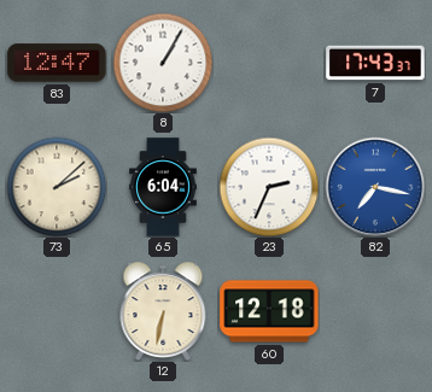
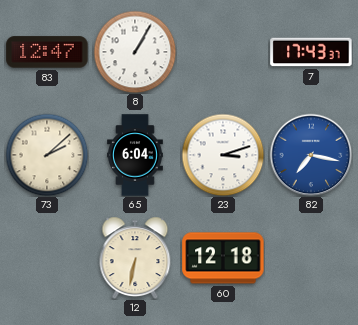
23: 2:34 -> 3:12 (223, 155)
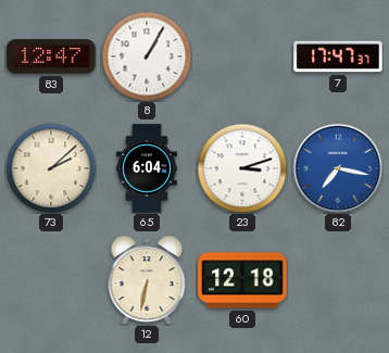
7: 17:43 -> 17:47 (338, 56)
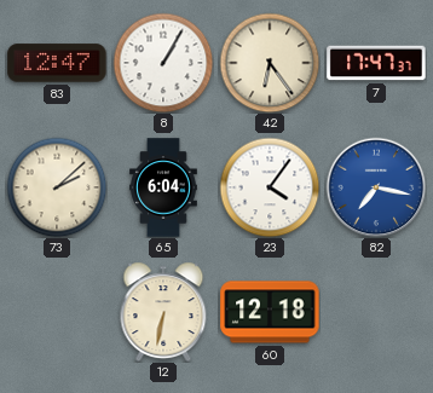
42: none -> 6:24 (270, 63)
23: 3:12 -> 4:06 (270, 187)
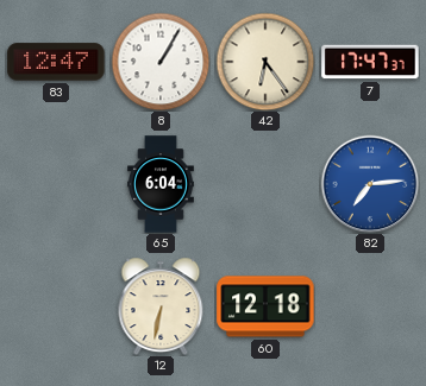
73: 2:08 -> none (57, 187)
23: 4:06 -> none (270, 187)
82: 7:17 -> 7:14 (370, 184)
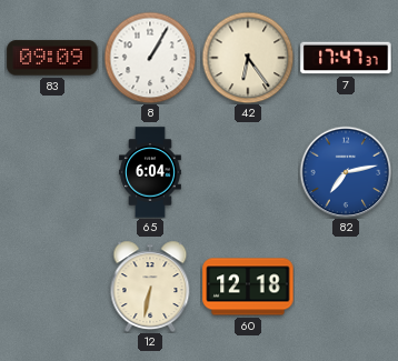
83: 12:47 -> 09:09 (52, 58)
82: 7:14 -> 7:13 (346, 172)
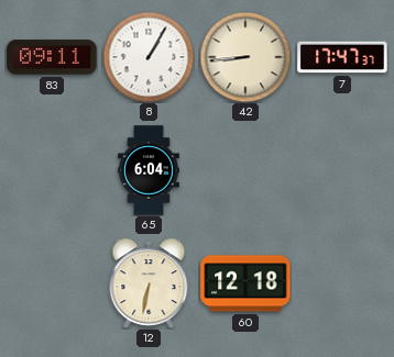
83: 09:09 -> 09:11 (52, 57)
42: 6:24 -> 8:44 (245, 57)
82: 7:13 -> none (346, 172)
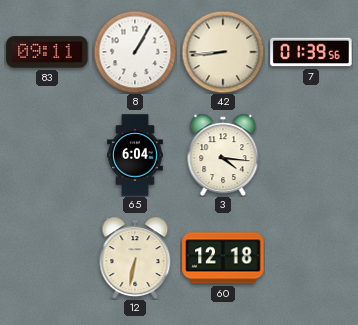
7: 17:47 -> 01:39 (311, 52)
3: none -> 4:16 (223, 155)
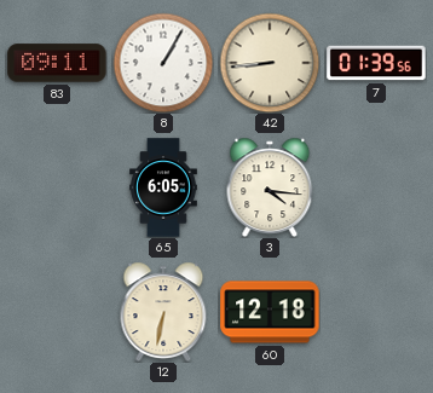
65: 6:04 -> 6:05 (164, 187)
